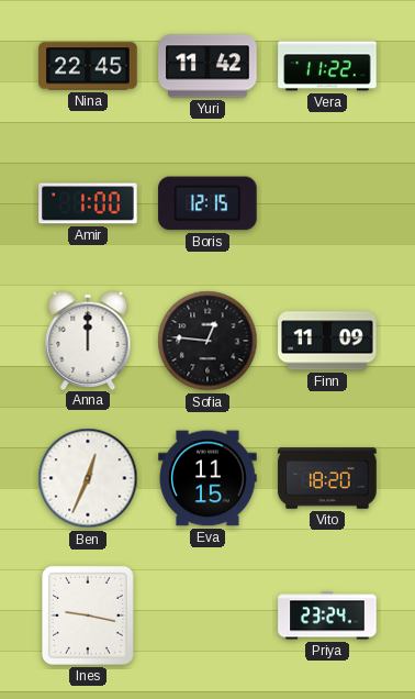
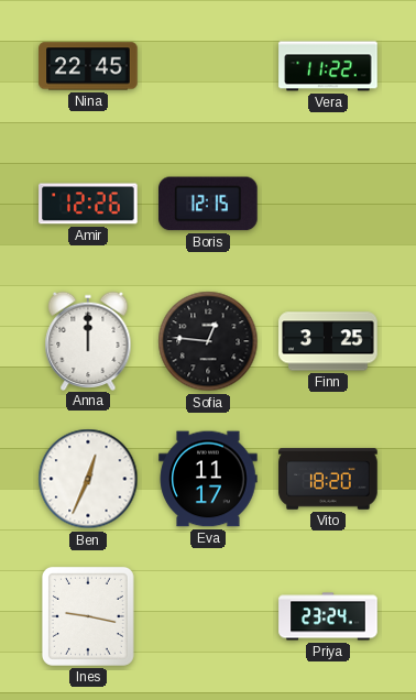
Yuri: 11:42 -> none (207, 66)
Amir: 1:00 -> 12:26 (88, 204)
Finn: 11:09 -> 3:25 (328, 341)
Eva: 11:15 -> 11:17 (208, 479)
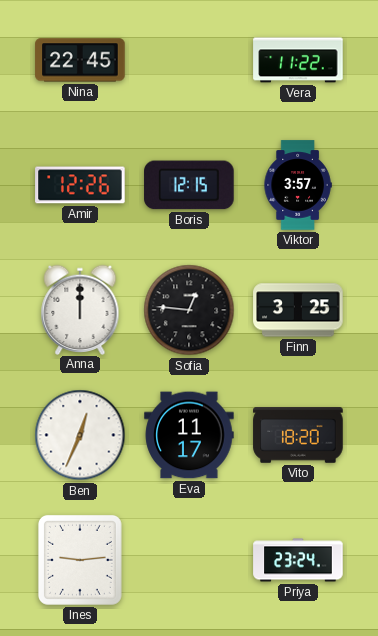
Viktor: none -> 3:57 (298, 185)
Ines: 9:17 -> 9:14 (80, 560)
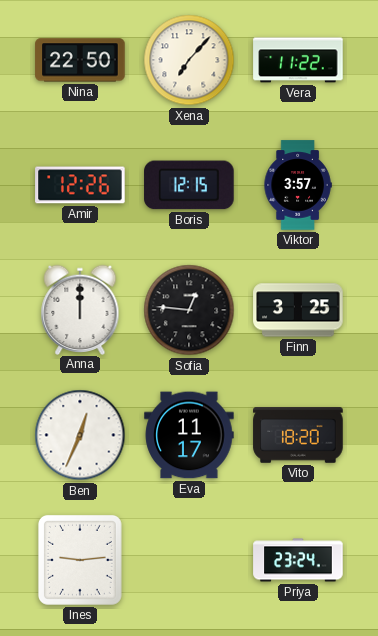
Nina: 22:45 -> 22:50 (80, 60)
Xena: none -> 7:07 (189, 60)
